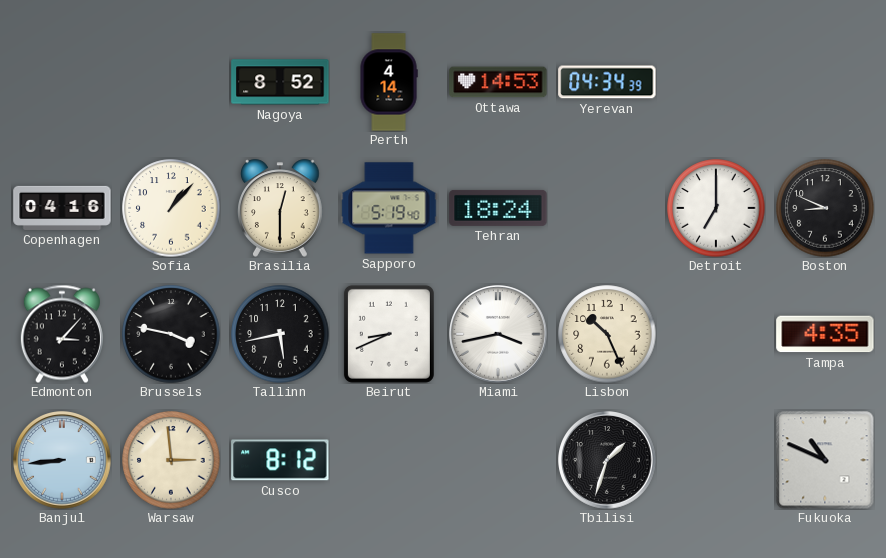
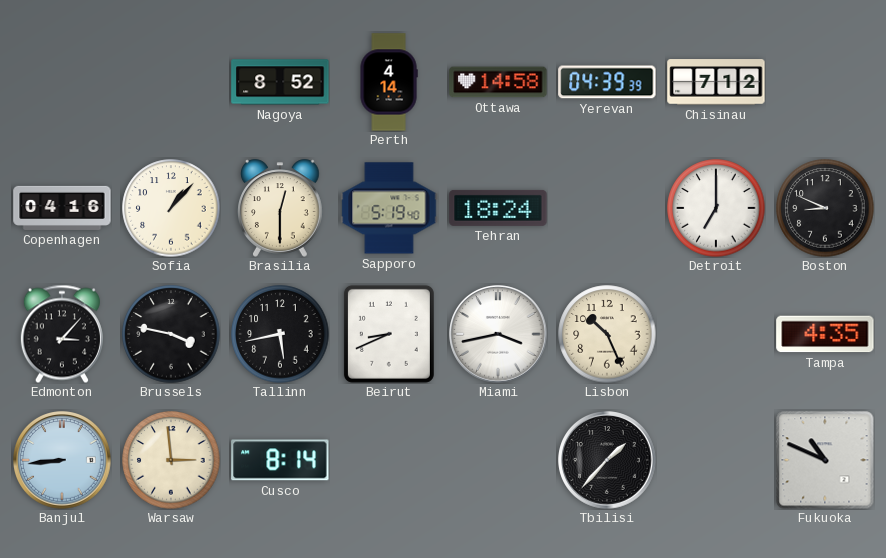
Ottawa: 14:53 -> 14:58 (498, 82)
Yerevan: 04:34 -> 04:39 (607, 82)
Chisinau: none -> 7:12 (716, 82)
Cusco: 8:12 -> 8:14 (280, 460)
Tbilisi: 1:33 -> 1:37 (607, 460)
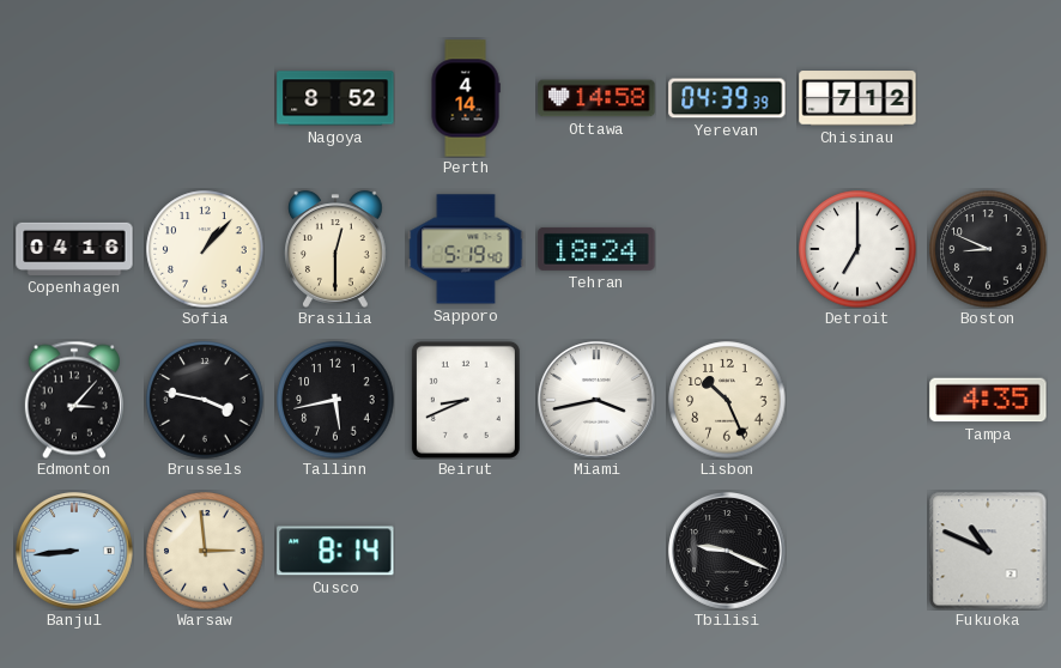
Tbilisi: 1:37 -> 9:19 (727, 551)
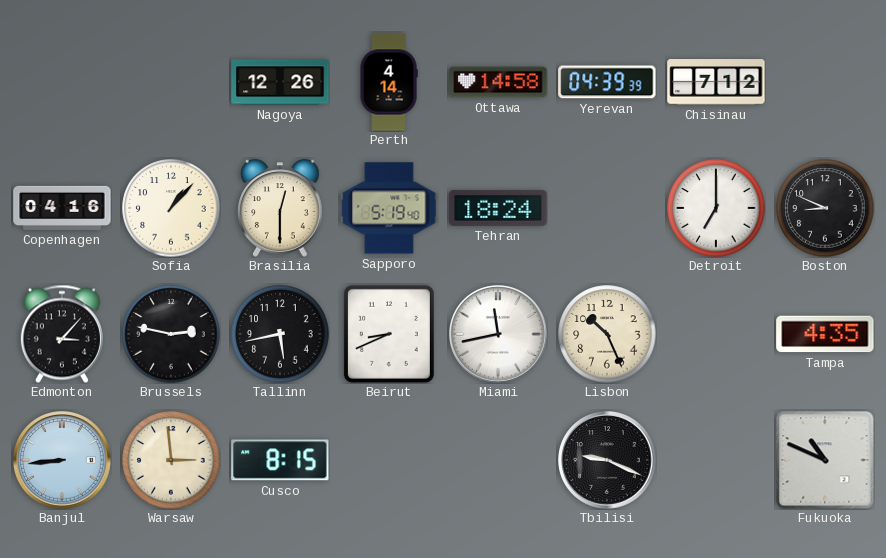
Nagoya: 8:52 -> 12:26 (280, 82)
Brussels: 3:47 -> 2:47 (171, 334)
Miami: 3:43 -> 11:43 (498, 334)
Cusco: 8:14 -> 8:15 (280, 460)
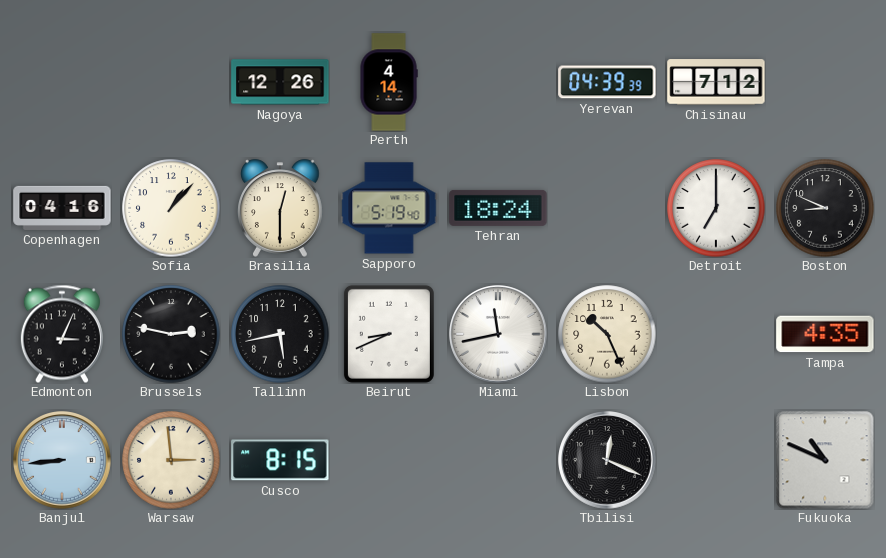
Ottawa: 14:58 -> none (498, 82)
Edmonton: 3:07 -> 3:04 (62, 334)
Tbilisi: 9:19 -> 12:19 (607, 460)
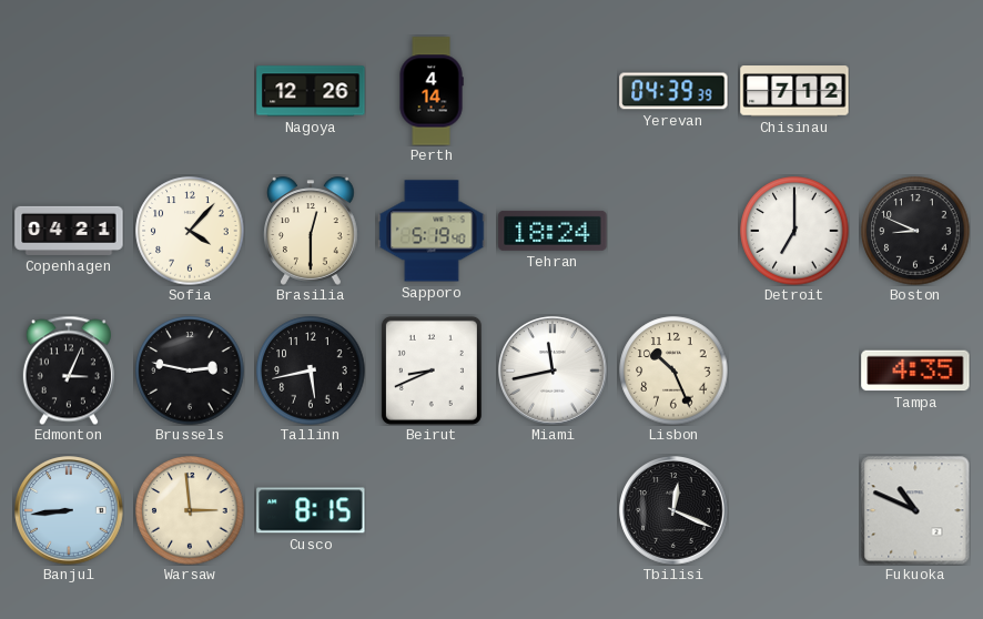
Copenhagen: 04:16 -> 04:21 (69, 231)
Sofia: 1:07 -> 4:07 (190, 231)
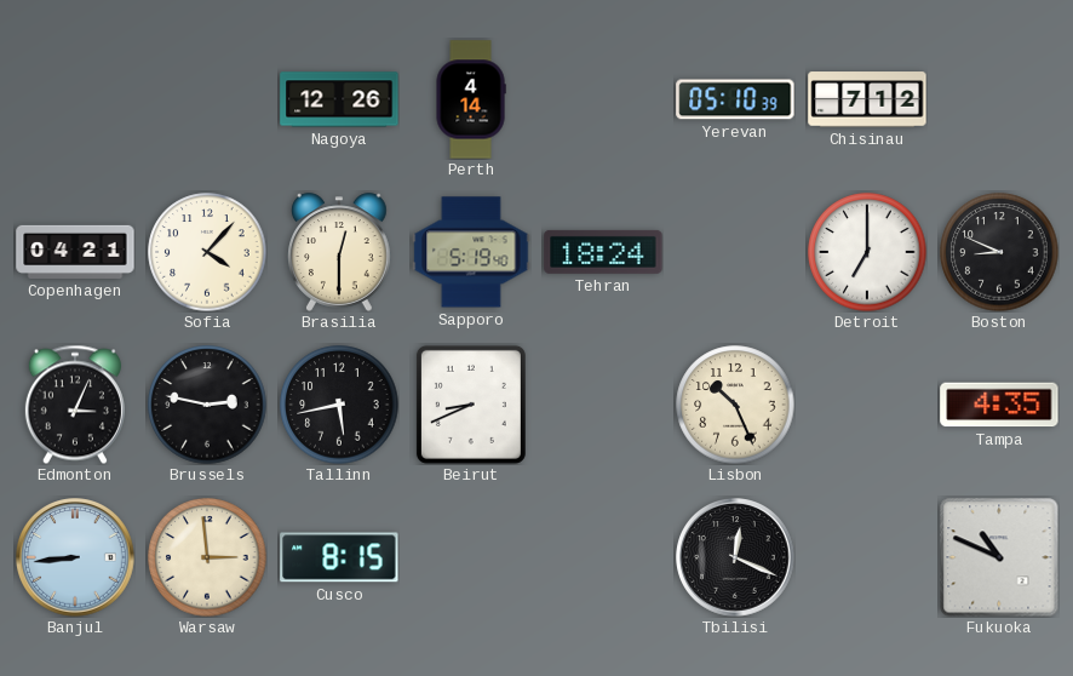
Yerevan: 04:39 -> 05:10 (735, 99)
Miami: 11:43 -> none (553, 371)
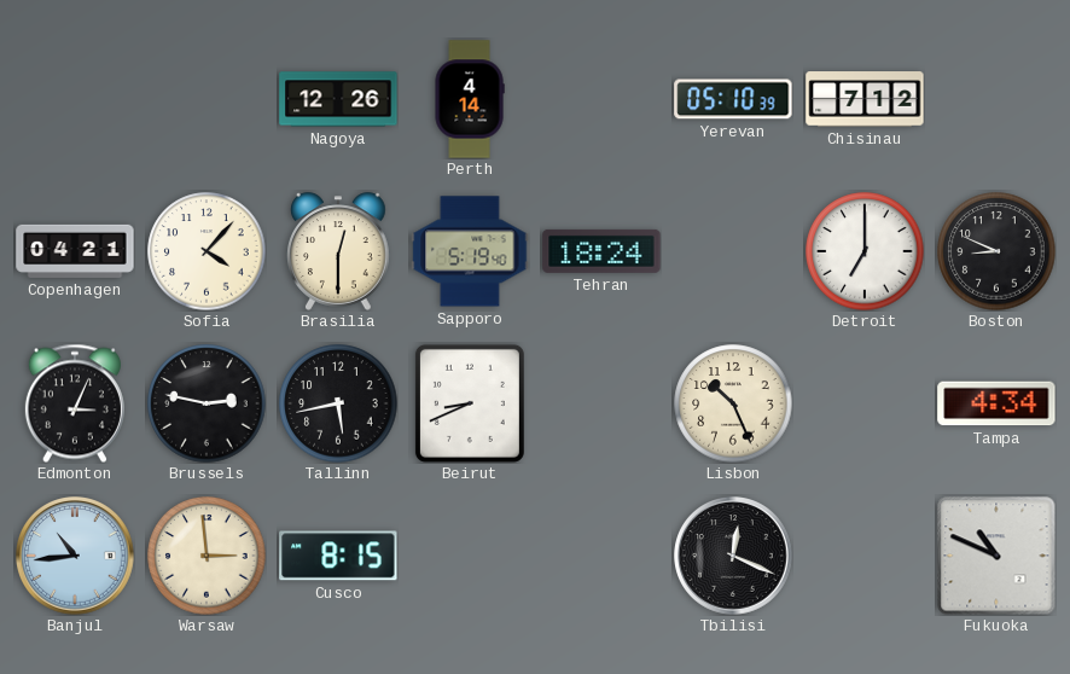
Tampa: 4:35 -> 4:34 (996, 403)
Banjul: 8:44 -> 10:44 (75, 556)
